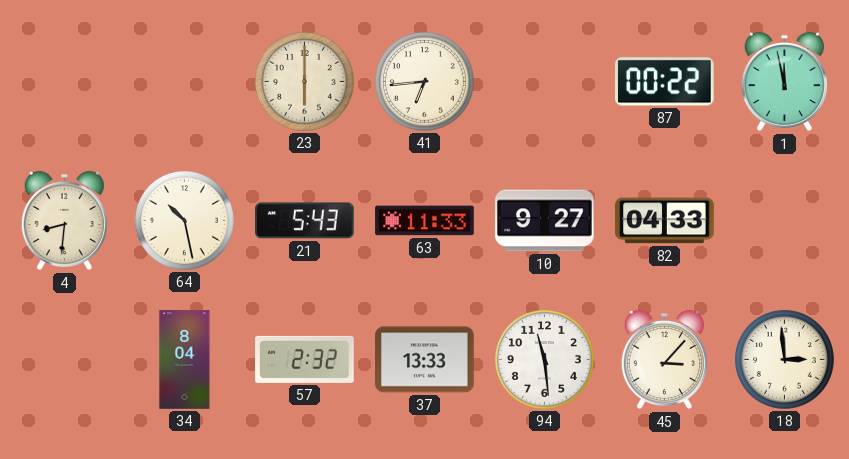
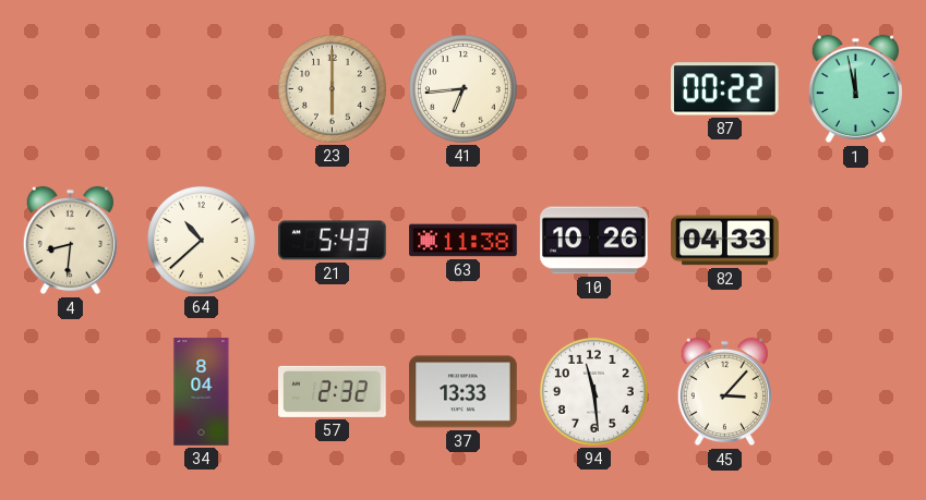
64: 10:28 -> 10:38 (201, 240)
63: 11:33 -> 11:38 (464, 241)
10: 9:27 -> 10:26 (594, 241)
18: 2:59 -> none (784, 359)
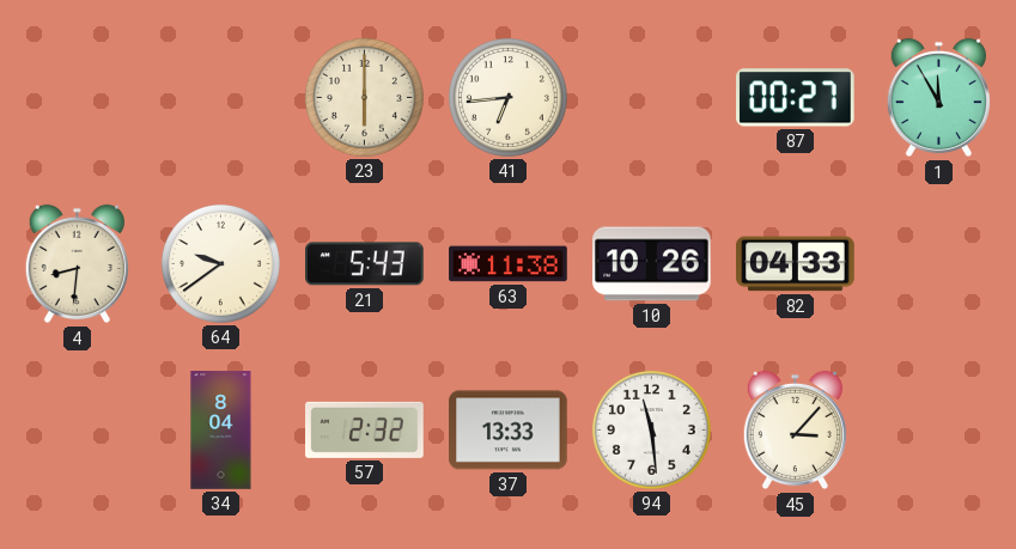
87: 00:22 -> 00:27 (796, 98)
1: 11:58 -> 11:55 (938, 98)
64: 10:38 -> 9:39 (220, 263)
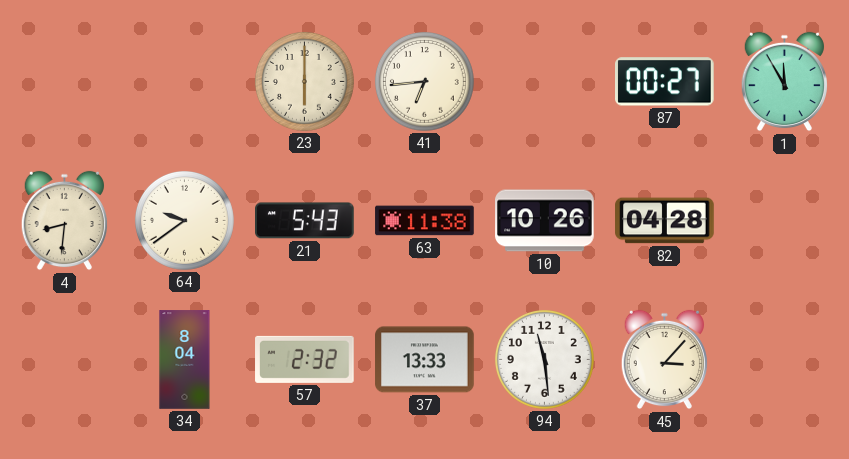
82: 04:33 -> 04:28 (665, 221)
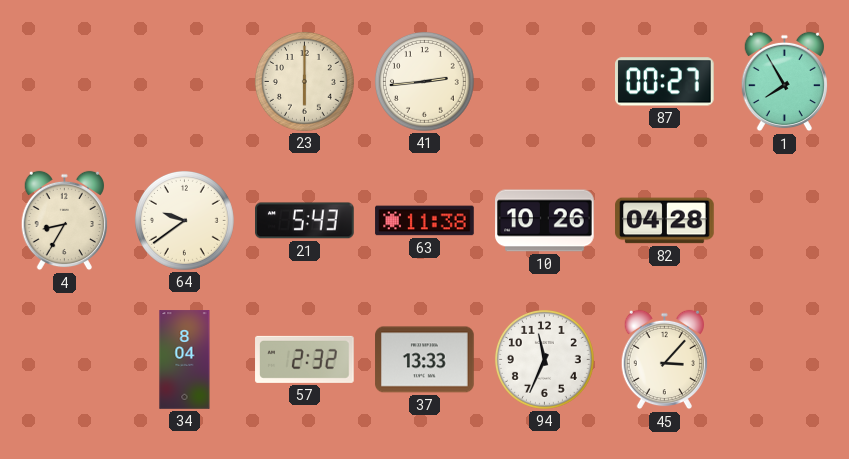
41: 6:44 -> 2:44 (424, 81)
1: 11:55 -> 7:55 (784, 82)
4: 8:31 -> 8:35 (64, 221)
94: 11:29 -> 11:34 (544, 359)
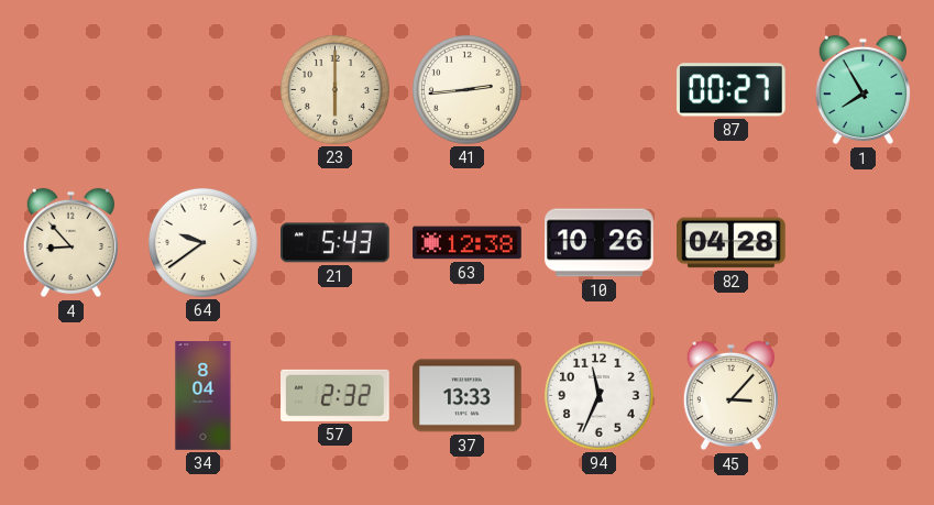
4: 8:35 -> 8:53 (70, 243)
63: 11:38 -> 12:38 (468, 243)
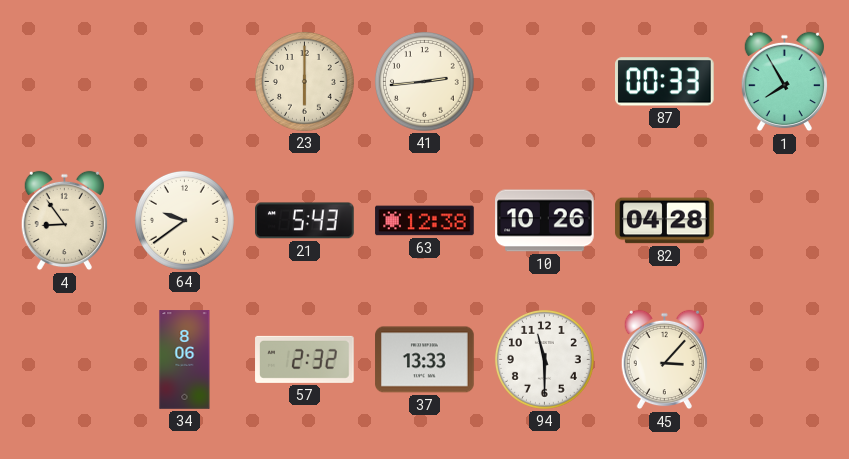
87: 00:27 -> 00:33 (665, 82)
4: 8:53 -> 8:54 (64, 221)
34: 8:04 -> 8:06 (185, 360)
94: 11:34 -> 11:30 (544, 359)
